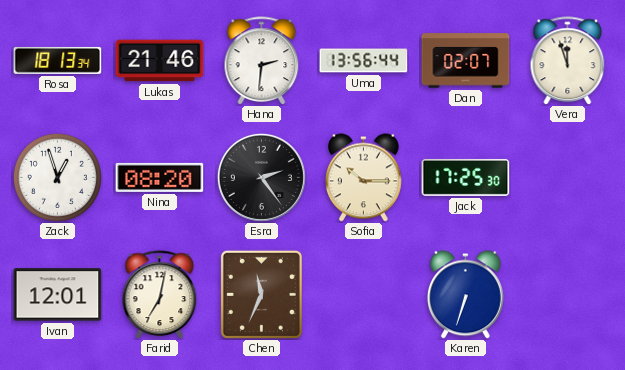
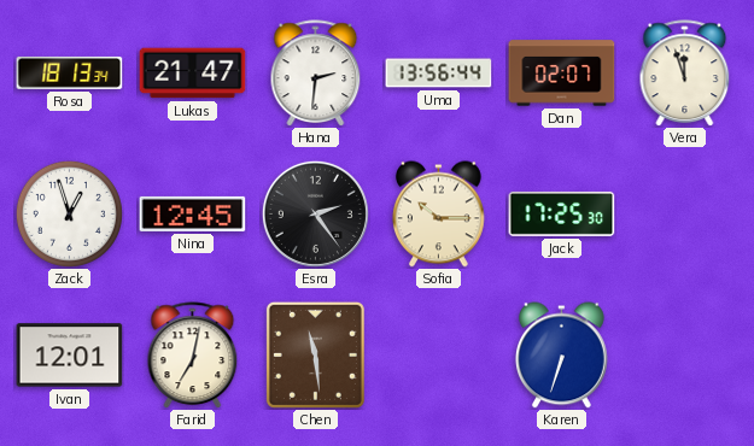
Lukas: 21:46 -> 21:47 (193, 74)
Nina: 08:20 -> 12:45 (193, 213)
Chen: 11:34 -> 11:29 (315, 354)
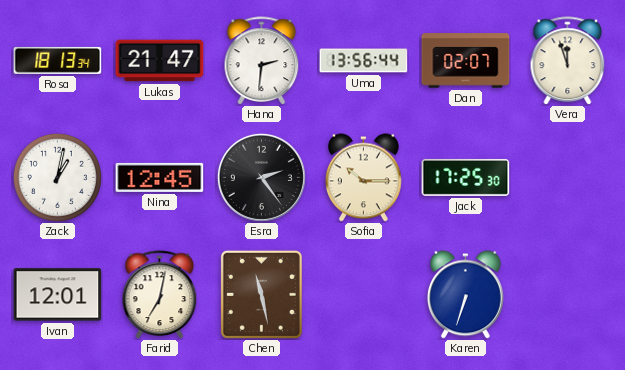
Zack: 12:57 -> 1:02 (57, 177)
Chen: 11:29 -> 11:28 (261, 294)
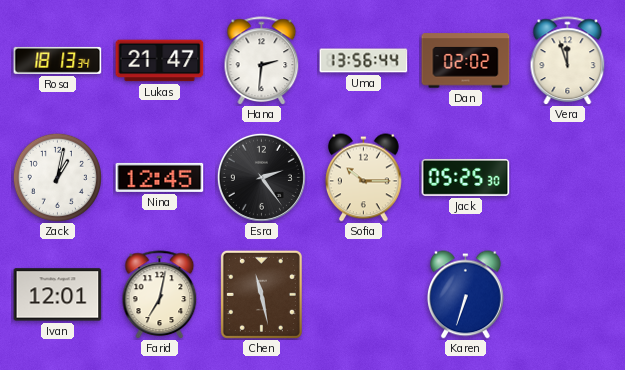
Dan: 02:07 -> 02:02 (466, 61)
Jack: 17:25 -> 05:25 (466, 177)
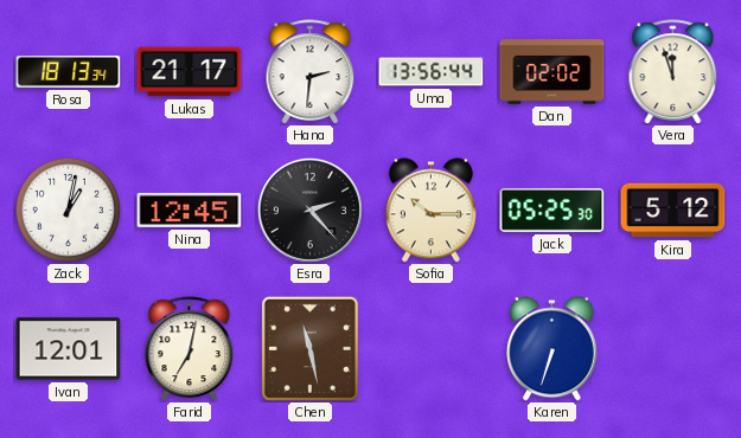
Lukas: 21:47 -> 21:17 (190, 72)
Esra: 2:24 -> 2:23 (309, 210)
Kira: none -> 5:12 (673, 211)
